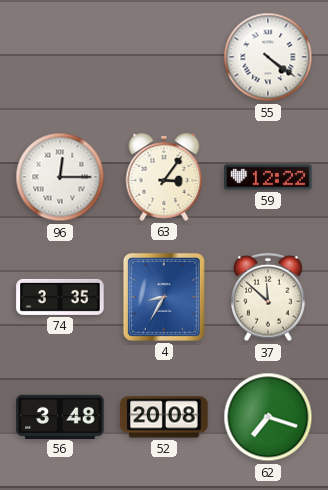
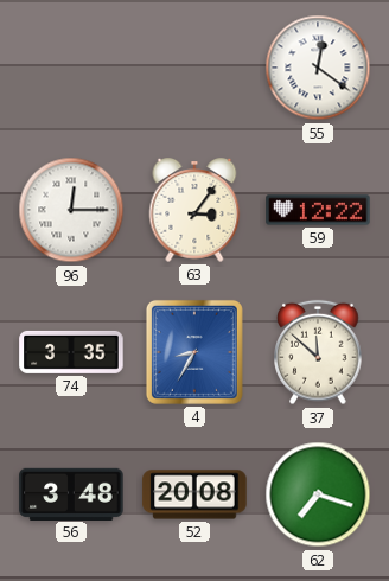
55: 4:21 -> 12:21 (318, 68)
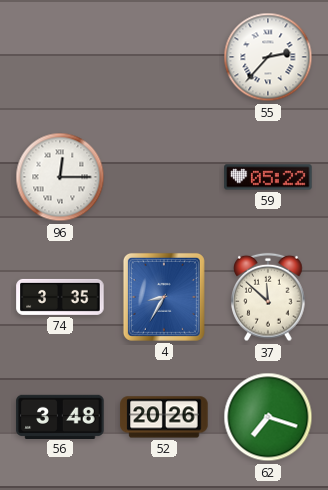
55: 12:21 -> 2:37 (268, 57)
63: 3:06 -> none (194, 210)
59: 12:22 -> 05:22 (268, 177)
52: 20:08 -> 20:26 (164, 417)
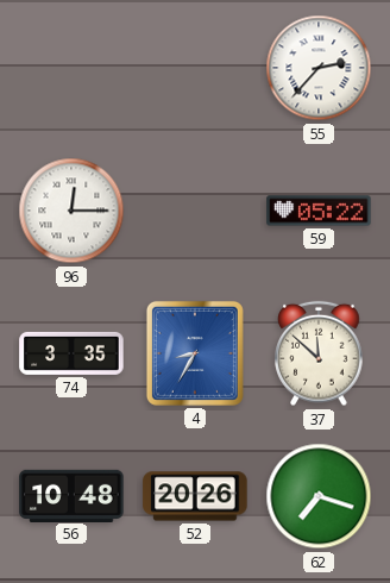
56: 3:48 -> 10:48 (71, 495)
